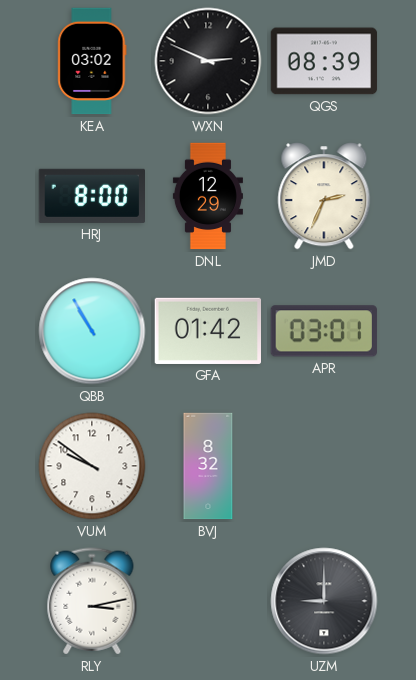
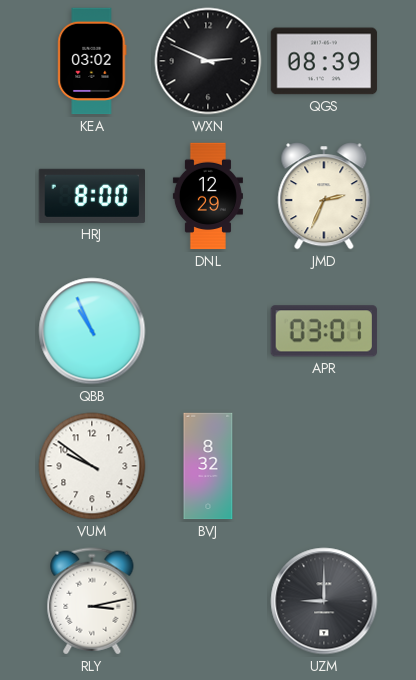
QBB: 10:55 -> 10:56 (92, 331)
GFA: 01:42 -> none (207, 331)
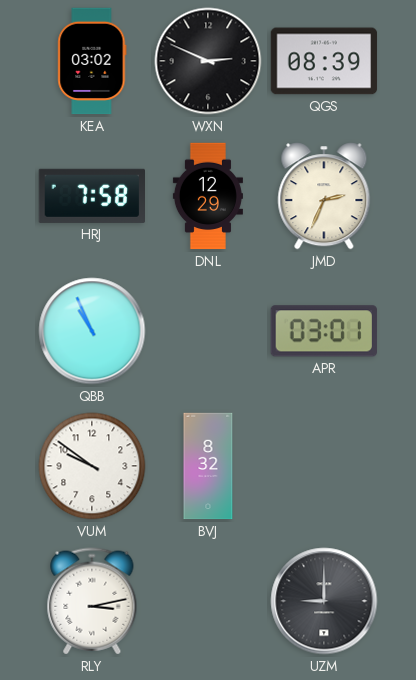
HRJ: 8:00 -> 7:58 (91, 196)
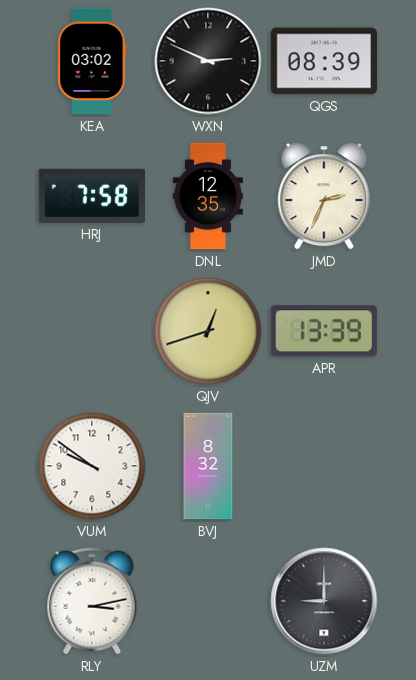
DNL: 12:29 -> 12:35 (208, 196)
QBB: 10:56 -> none (92, 331)
QJV: none -> 12:42 (208, 331)
APR: 03:01 -> 13:39 (324, 331)
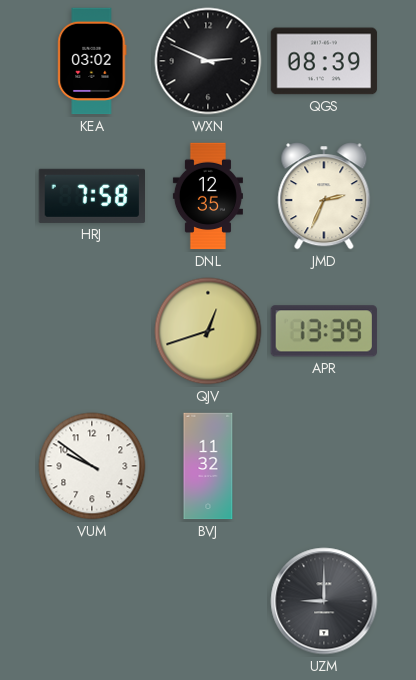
BVJ: 8:32 -> 11:32 (208, 466)
RLY: 3:13 -> none (92, 601)
